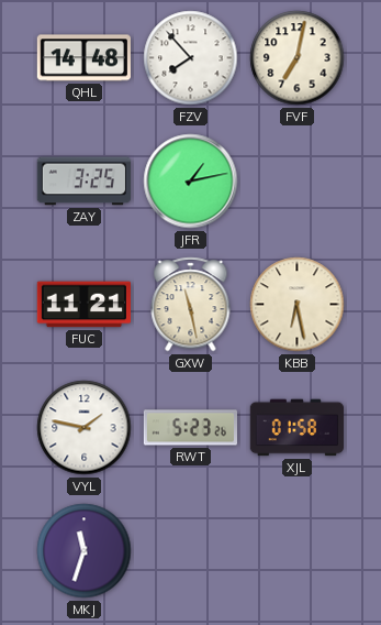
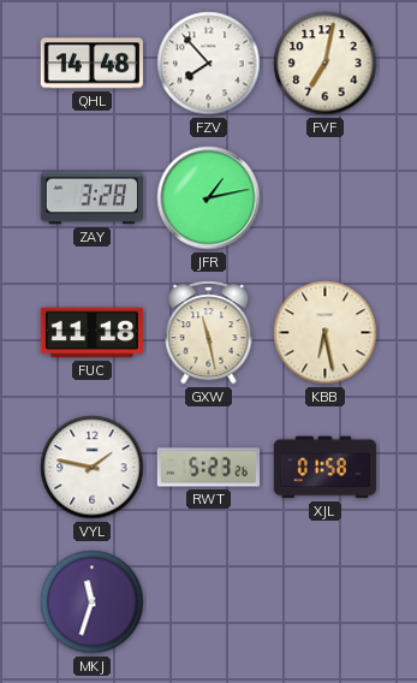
ZAY: 3:25 -> 3:28 (91, 198)
FUC: 11:21 -> 11:18 (91, 333)
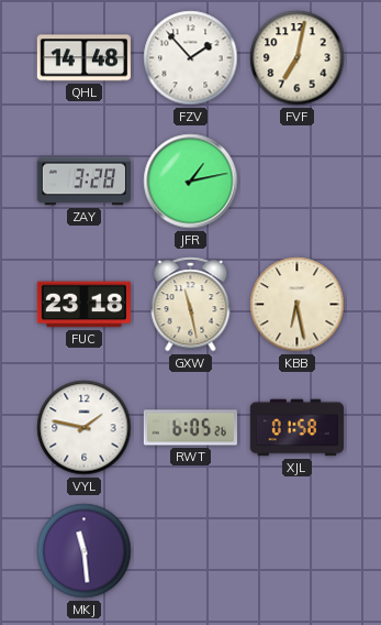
FZV: 7:53 -> 1:53 (191, 58)
FUC: 11:18 -> 23:18 (83, 305)
RWT: 5:23 -> 6:05 (190, 428)
MKJ: 11:33 -> 11:29 (85, 551)
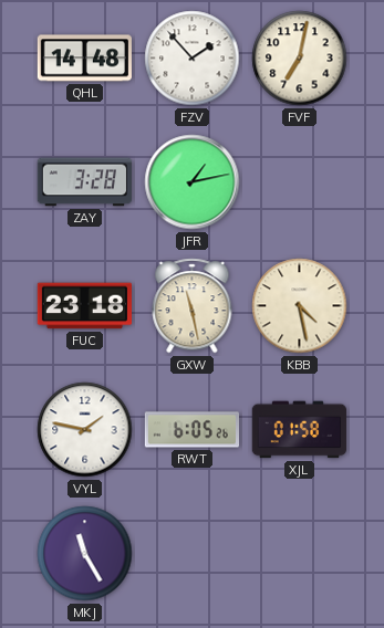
KBB: 6:28 -> 4:28 (300, 306)
MKJ: 11:29 -> 11:25 (85, 554)
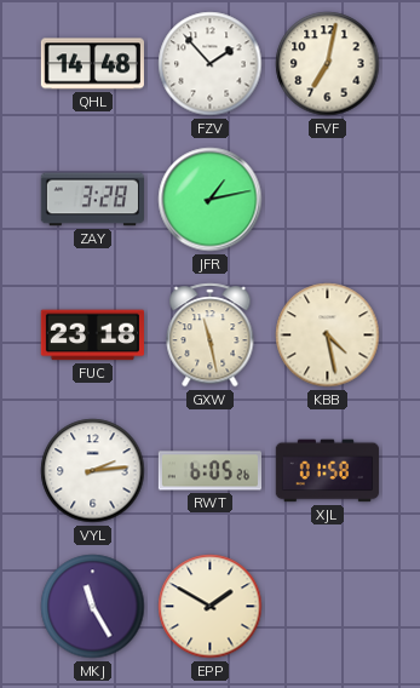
VYL: 1:47 -> 2:14 (93, 471)
EPP: none -> 1:50 (211, 607)
